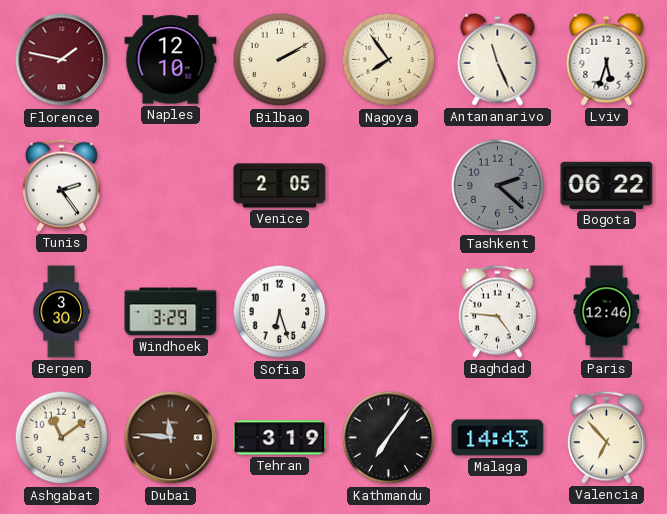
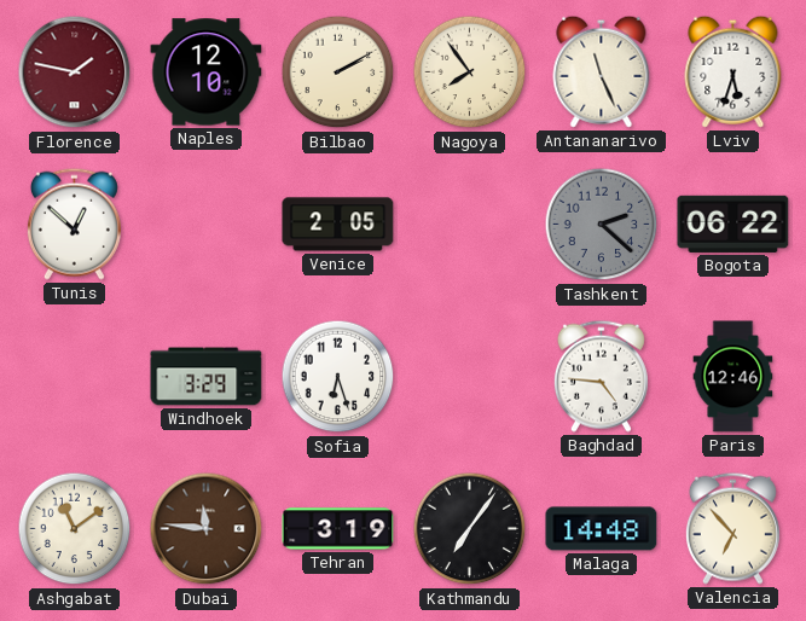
Tunis: 2:24 -> 12:52 (74, 224)
Bergen: 3:30 -> none (61, 312)
Malaga: 14:43 -> 14:48 (602, 529)
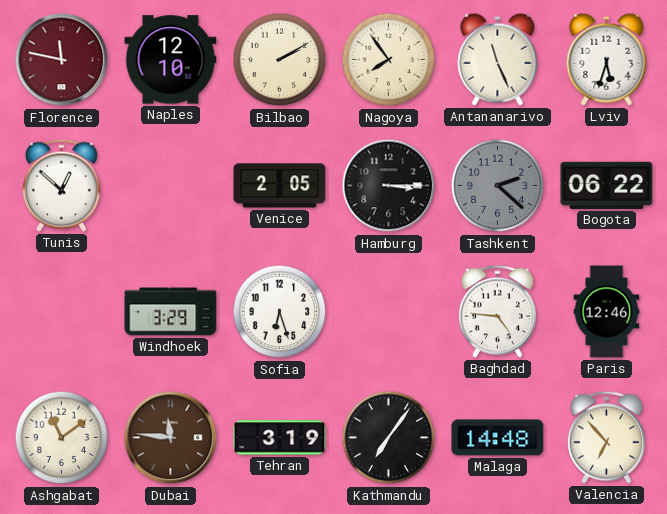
Florence: 1:47 -> 11:47 (62, 60)
Hamburg: none -> 3:15 (389, 186)
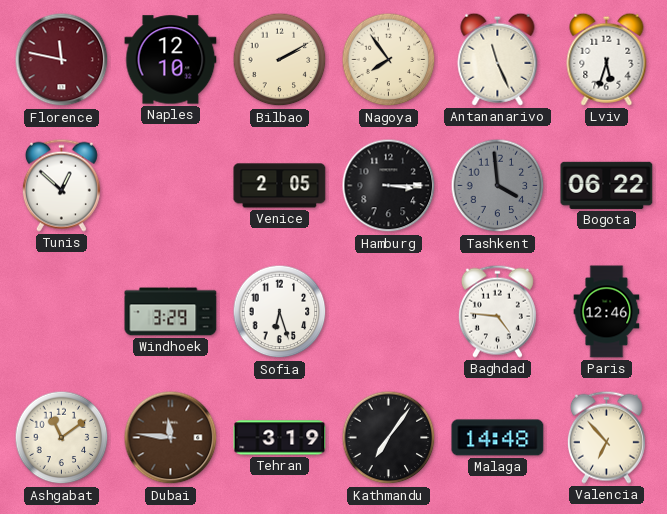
Tashkent: 2:22 -> 3:59 (498, 186)
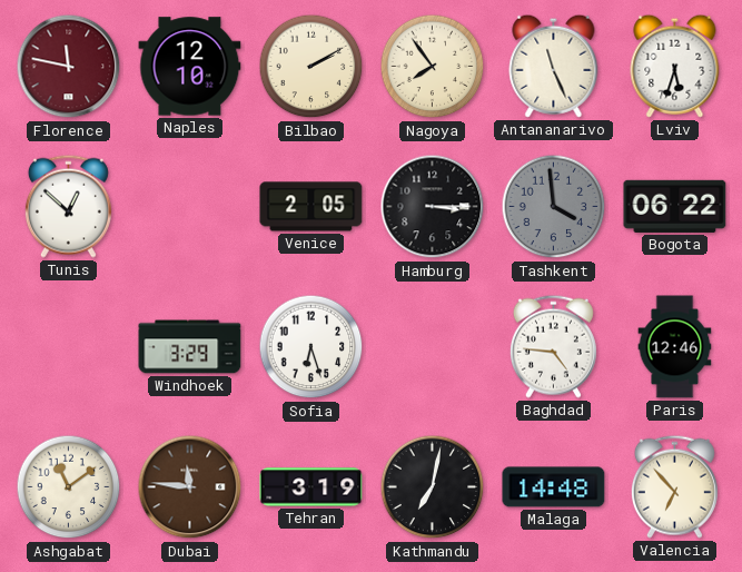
Kathmandu: 7:06 -> 7:02 (433, 487)
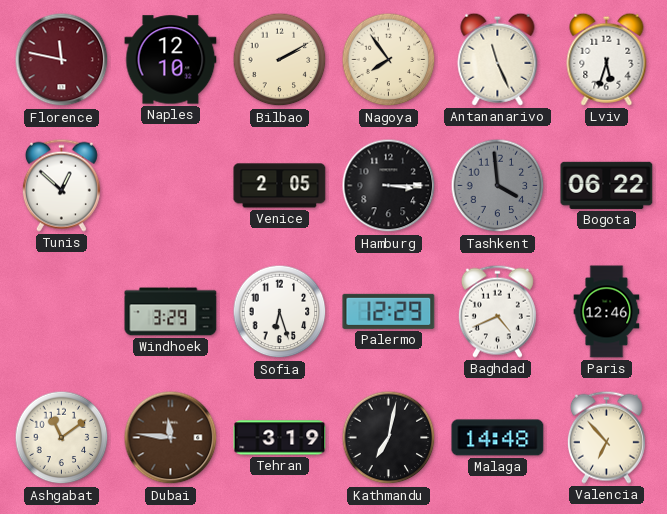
Palermo: none -> 12:29 (389, 311)
Baghdad: 4:46 -> 4:41 (497, 311)
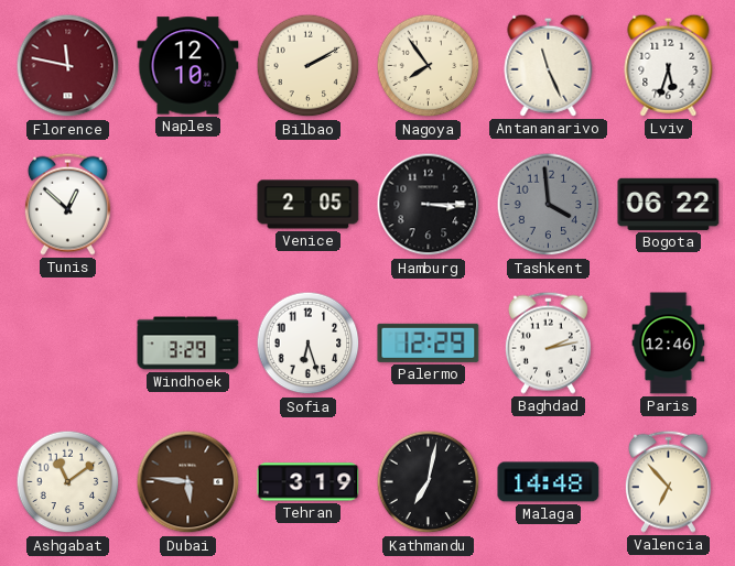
Baghdad: 4:41 -> 2:13 (548, 342)
Dubai: 11:46 -> 5:46 (188, 482)
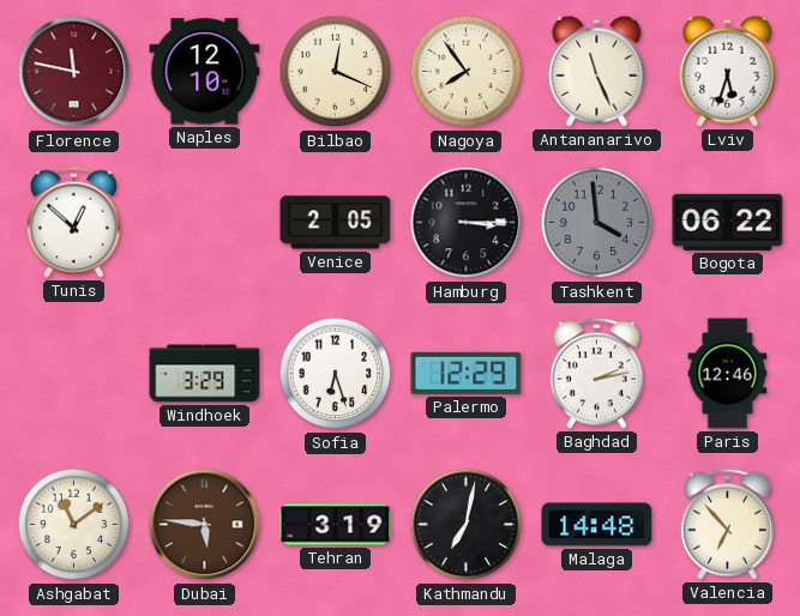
Bilbao: 2:10 -> 12:19 (336, 72)
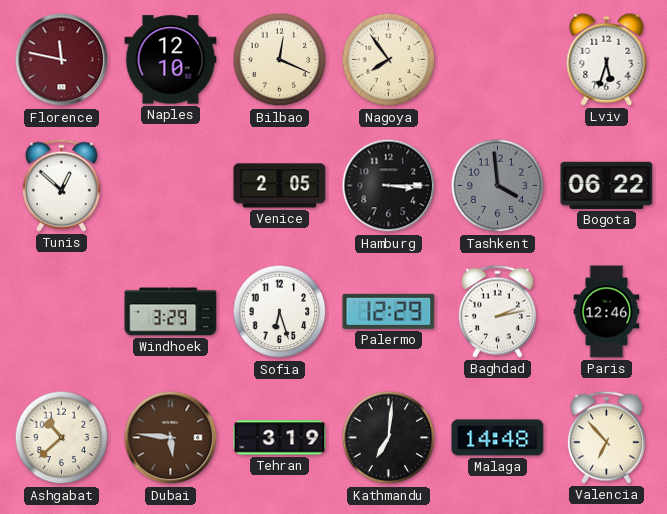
Antananarivo: 11:26 -> none (597, 71)
Ashgabat: 11:09 -> 10:38 (62, 438)
Kathmandu: 7:02 -> 7:01 (389, 438)
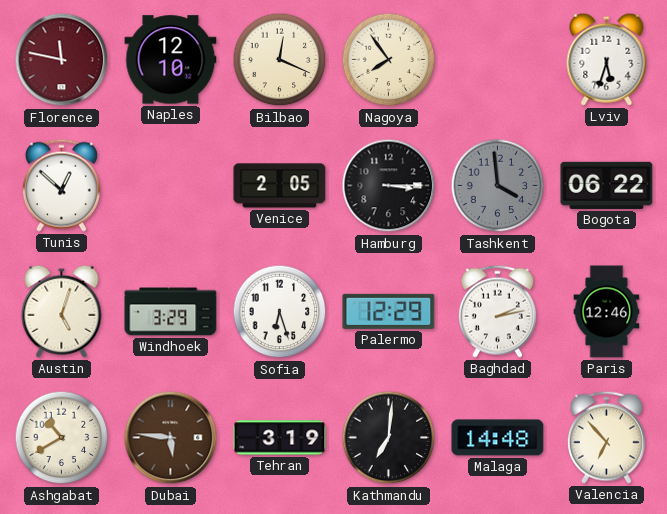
Austin: none -> 5:03 (62, 311)
Ashgabat: 10:38 -> 10:40 (62, 438)
